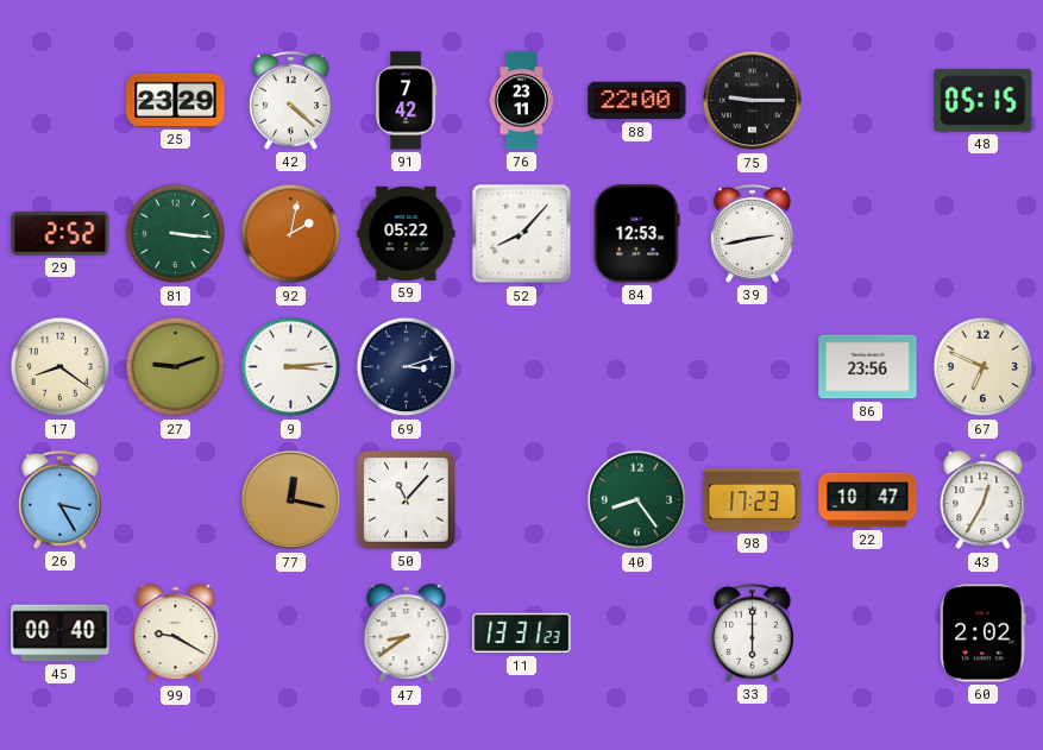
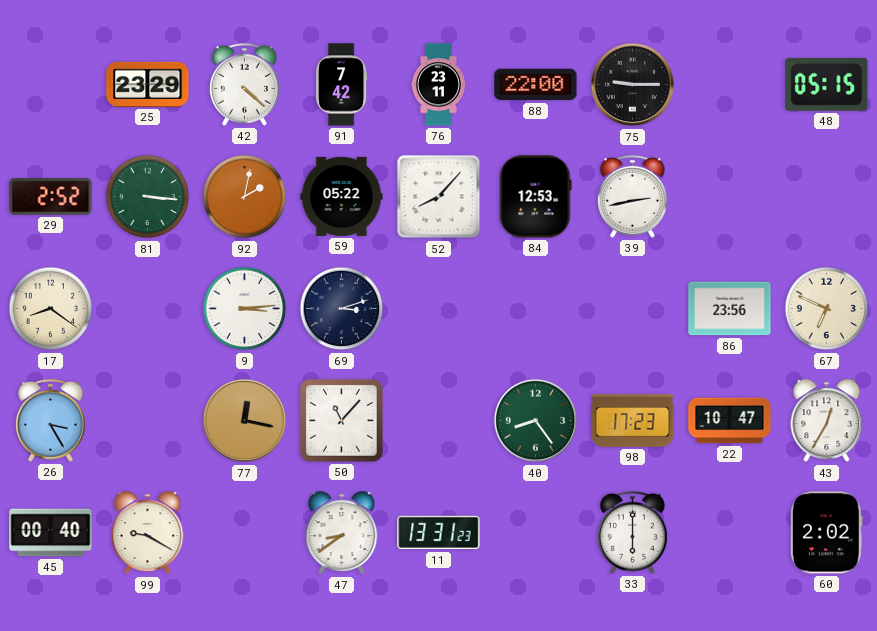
27: 9:12 -> none (176, 367)
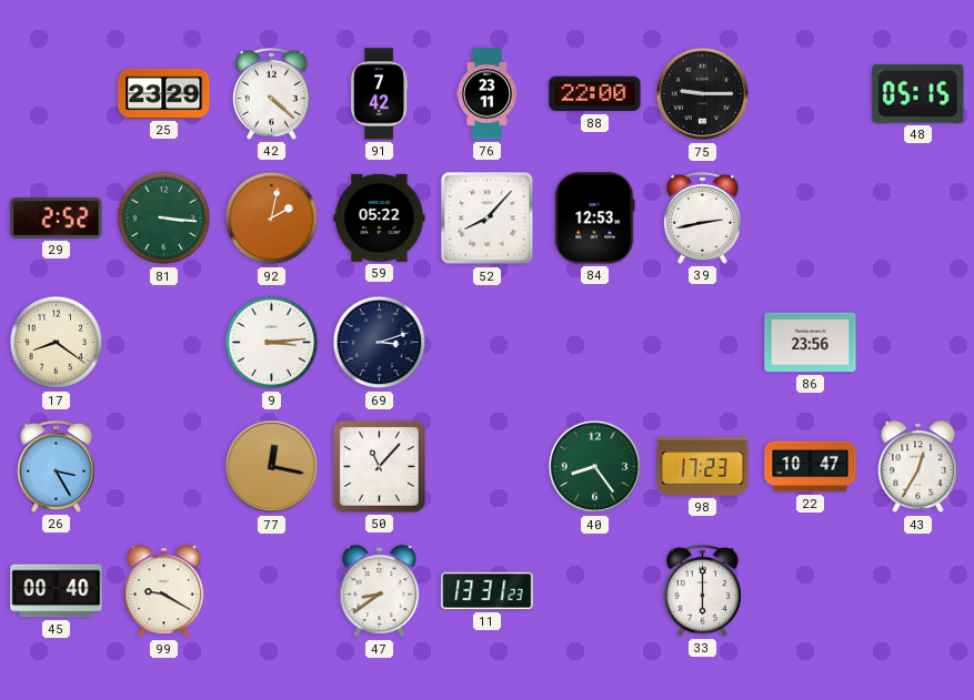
67: 6:49 -> none (827, 309)
60: 2:02 -> none (827, 533)
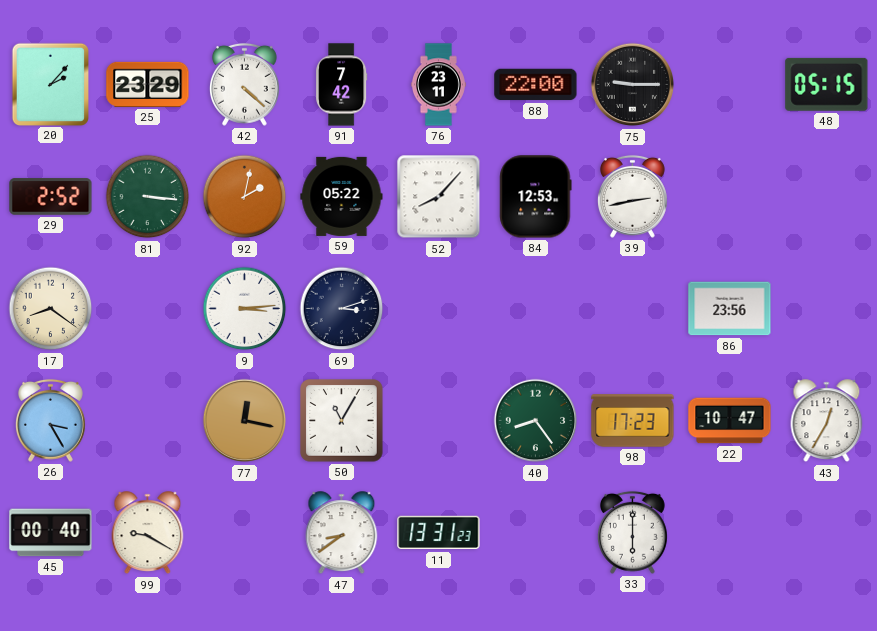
20: none -> 2:07 (50, 84)
50: 11:07 -> 11:05 (342, 421)
